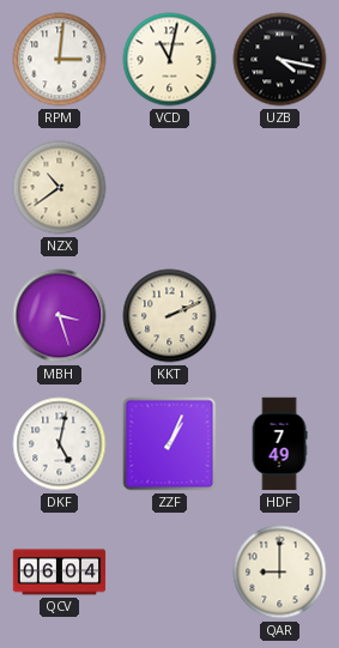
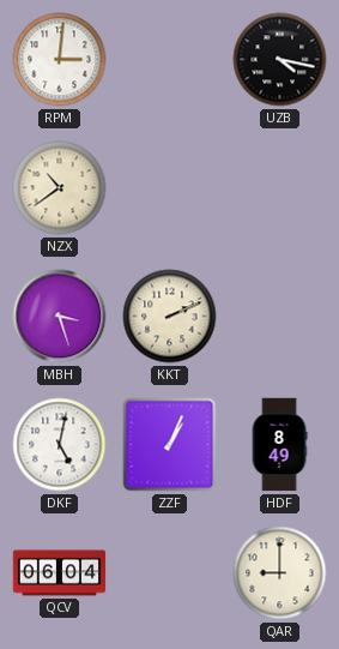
VCD: 11:02 -> none (170, 60)
HDF: 7:49 -> 8:49 (279, 445)
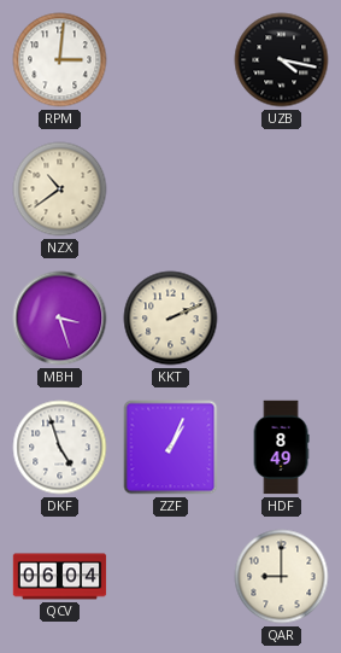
DKF: 5:02 -> 4:57 (60, 448)
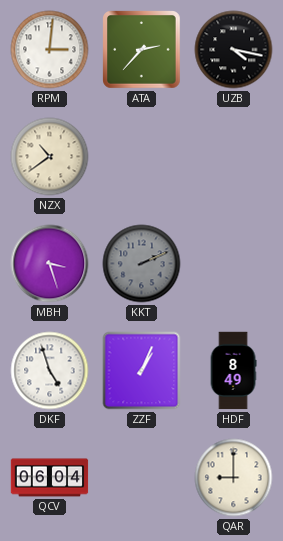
ATA: none -> 2:37 (142, 50)
KKT dial: cream -> grey (142, 264)
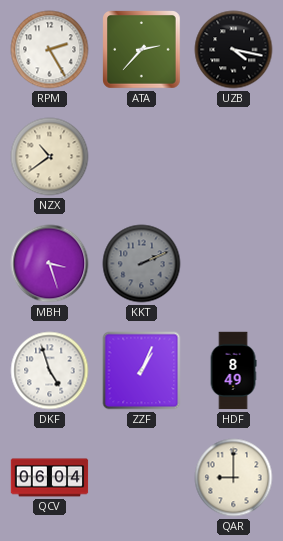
RPM: 3:01 -> 2:25 (50, 50)
